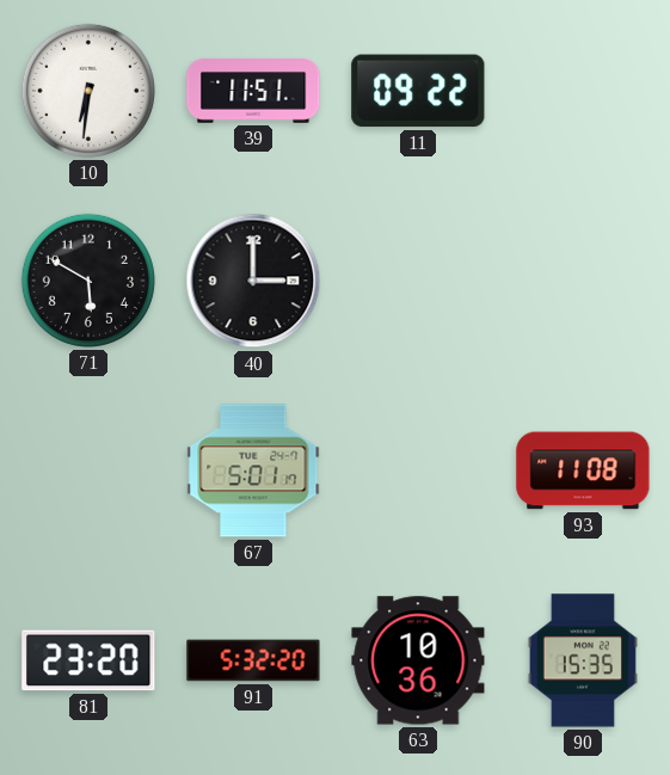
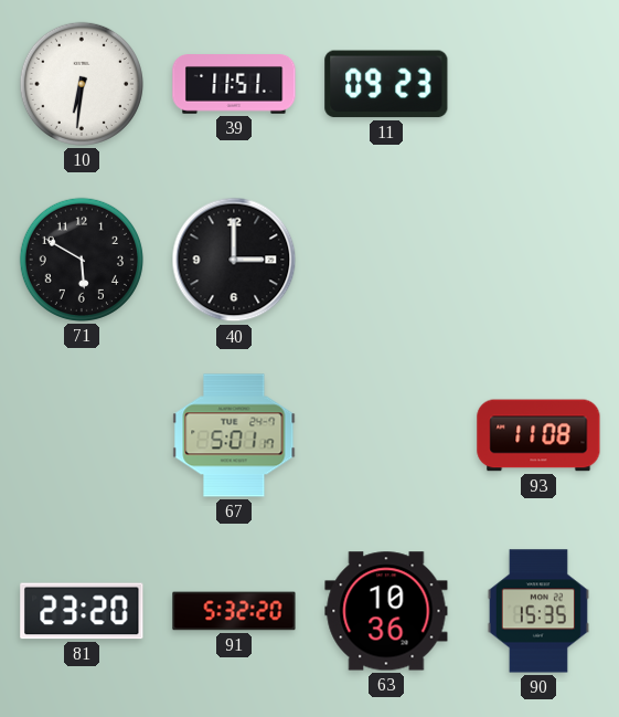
11: 09:22 -> 09:23 (386, 84)
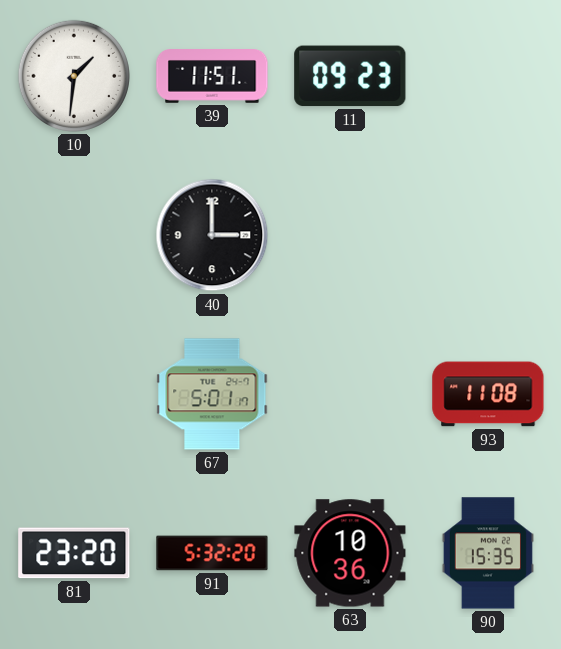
10: 6:31 -> 1:31 (74, 76)
71: 5:50 -> none (82, 260)
